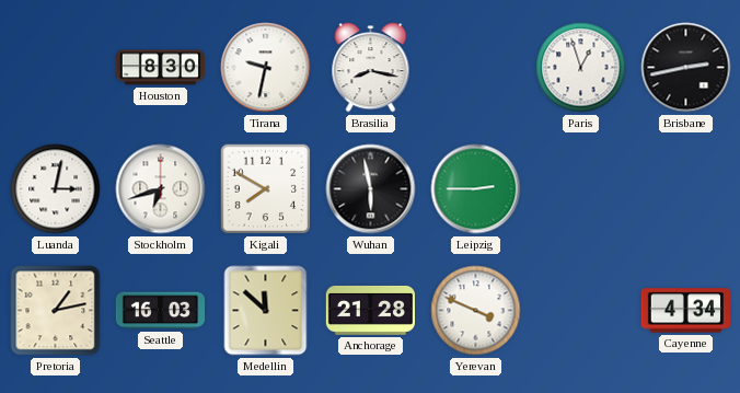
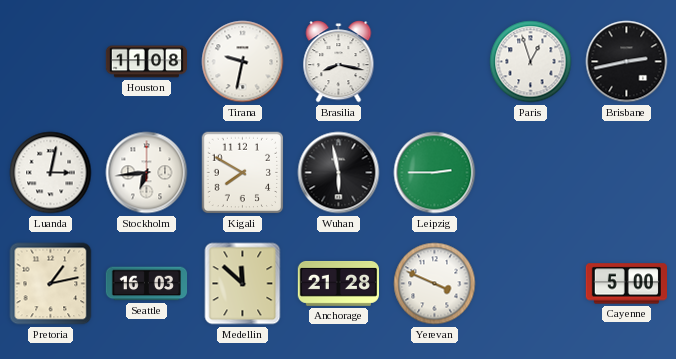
Houston: 8:30 -> 11:08 (146, 62)
Stockholm: 6:42 -> 6:44 (147, 173)
Cayenne: 4:34 -> 5:00 (626, 284)
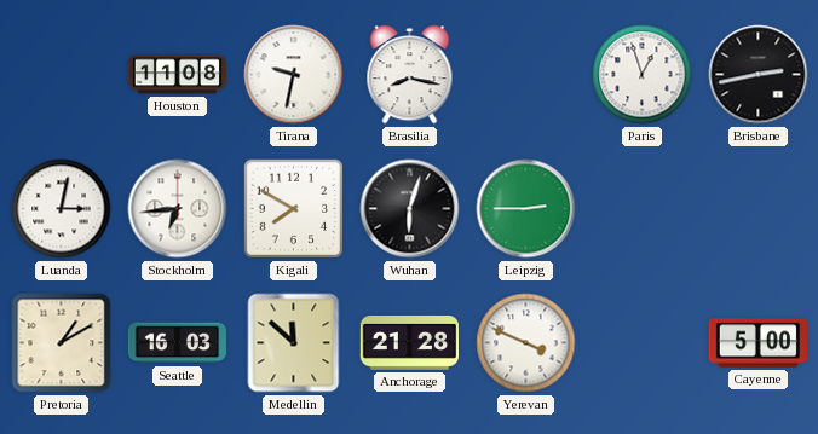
Wuhan: 5:58 -> 6:03 (410, 209)
Pretoria: 1:13 -> 1:10 (62, 343)
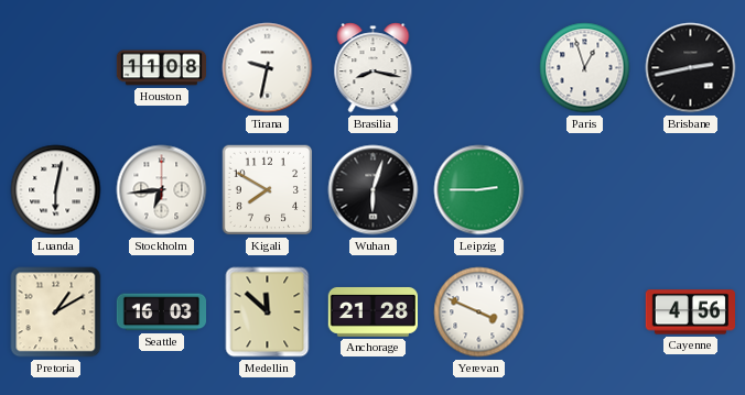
Luanda: 3:02 -> 6:02 (56, 190)
Cayenne: 5:00 -> 4:56 (690, 312)
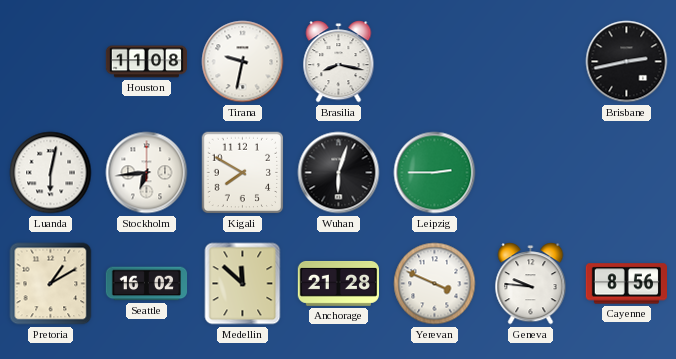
Paris: 12:57 -> none (585, 68)
Seattle: 16:03 -> 16:02 (147, 284)
Geneva: none -> 9:46 (531, 284)
Cayenne: 4:56 -> 8:56 (626, 284)
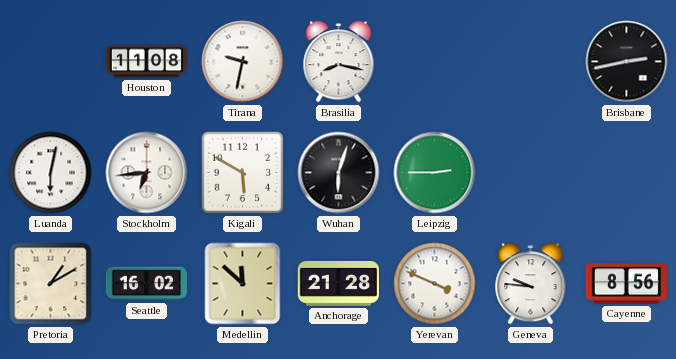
Kigali: 7:50 -> 5:50 (243, 173)
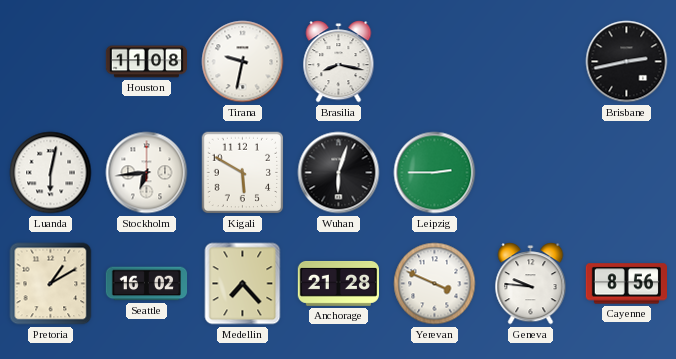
Medellin: 11:52 -> 7:23 (243, 284)
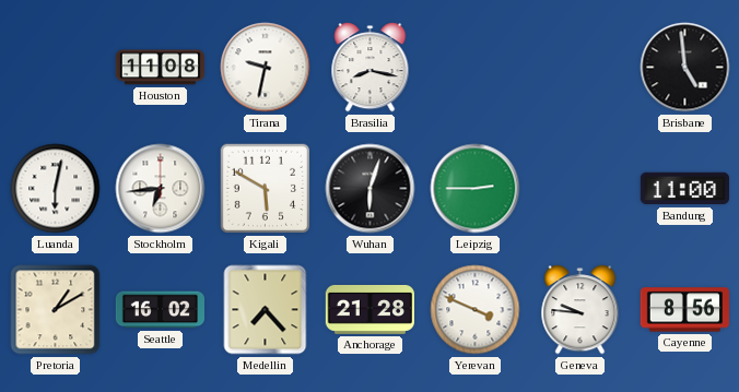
Brisbane: 2:43 -> 4:59 (685, 68)
Bandung: none -> 11:00 (684, 189)
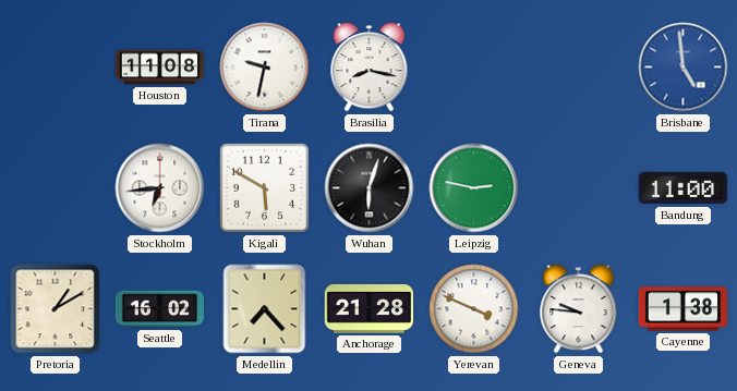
Brisbane dial: black -> blue (684, 68)
Luanda: 6:02 -> none (56, 189)
Leipzig: 2:45 -> 2:47 (474, 188)
Cayenne: 8:56 -> 1:38 (682, 309)
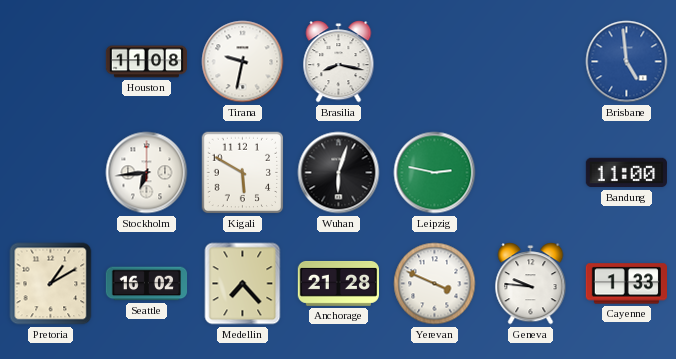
Cayenne: 1:38 -> 1:33 (626, 284)
